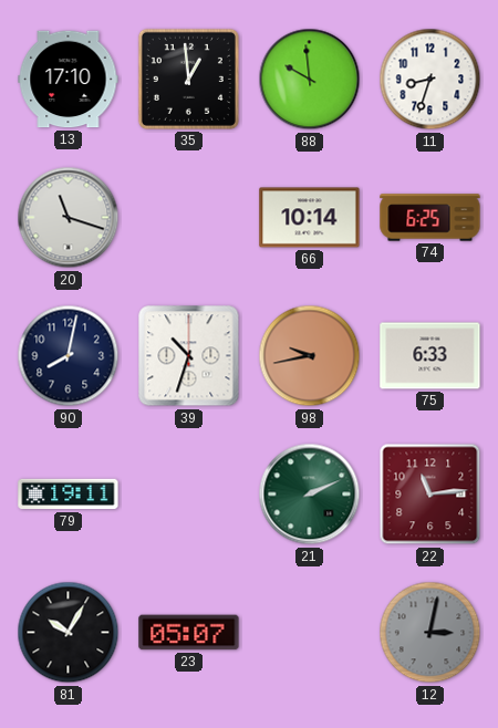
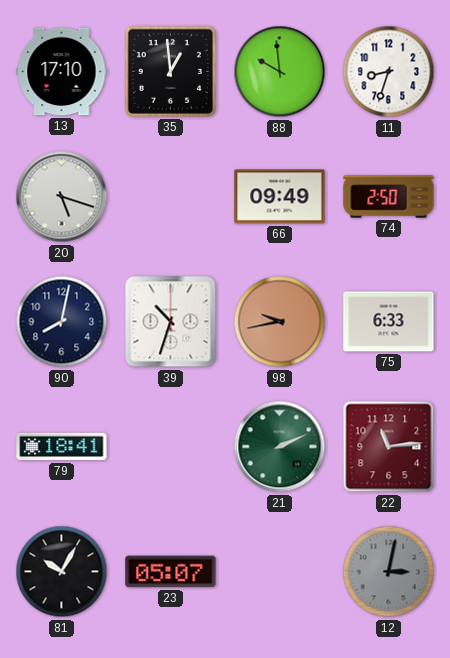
20: 11:18 -> 5:18 (62, 197)
66: 10:14 -> 09:49 (280, 197)
74: 6:25 -> 2:50 (389, 197)
79: 19:11 -> 18:41 (62, 447)
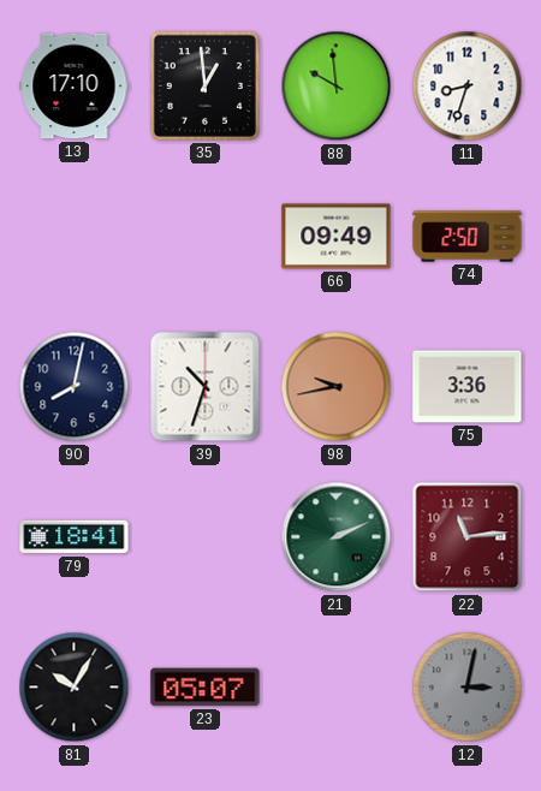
20: 5:18 -> none (62, 197)
75: 6:33 -> 3:36 (468, 387)
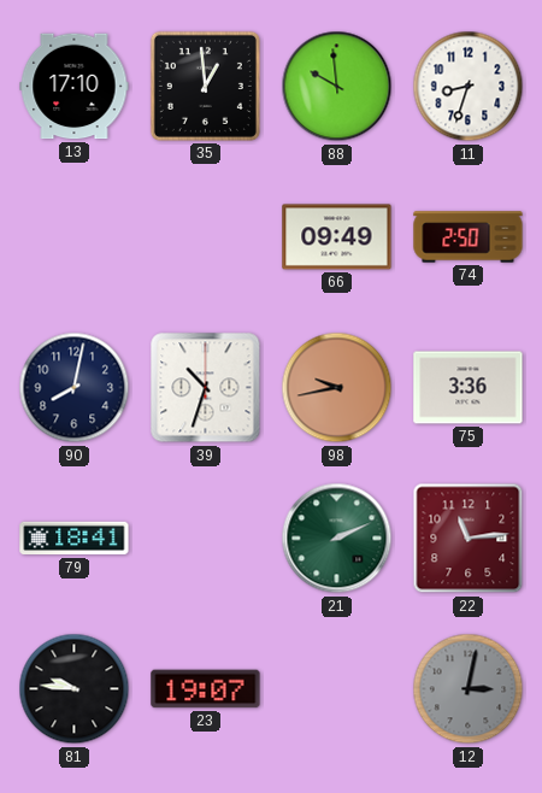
81: 10:05 -> 9:46 (75, 689)
23: 05:07 -> 19:07 (206, 689)
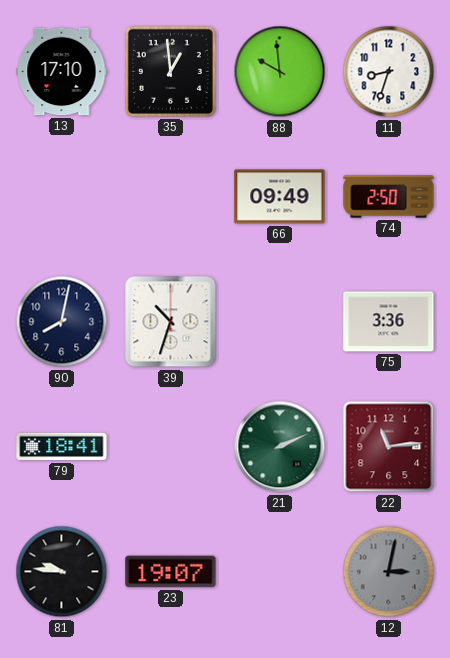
98: 9:43 -> none (337, 388)
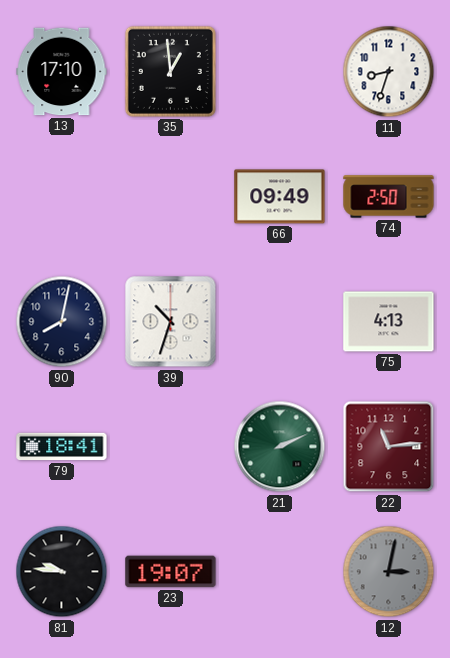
88: 9:59 -> none (280, 72)
75: 3:36 -> 4:13 (389, 322)
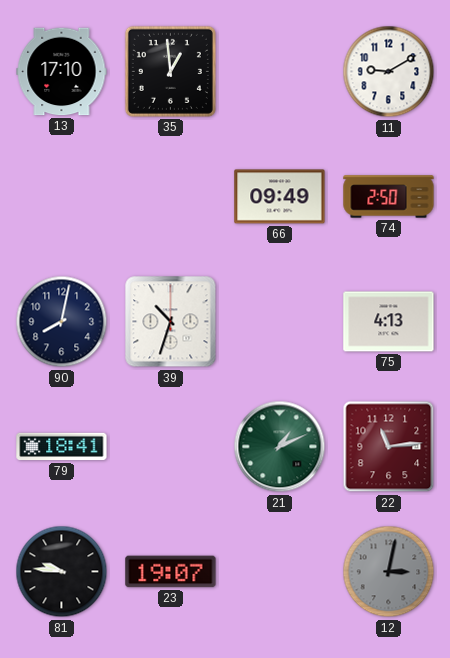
11: 8:33 -> 9:10 (389, 72)
21: 2:11 -> 1:11 (280, 447)
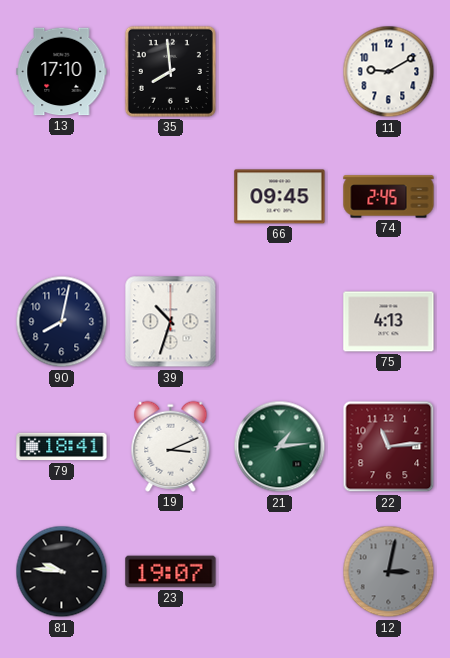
35: 12:59 -> 7:59 (170, 71)
66: 09:49 -> 09:45 (280, 197)
74: 2:50 -> 2:45 (389, 197)
19: none -> 3:11 (171, 446)
21: 1:11 -> 1:14 (280, 447)
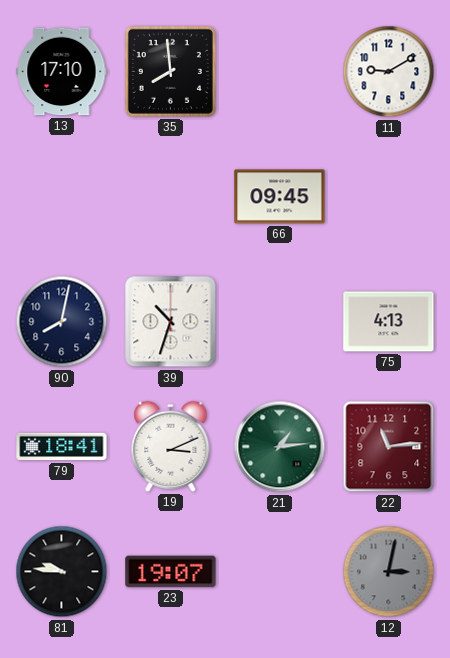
74: 2:45 -> none (389, 197)
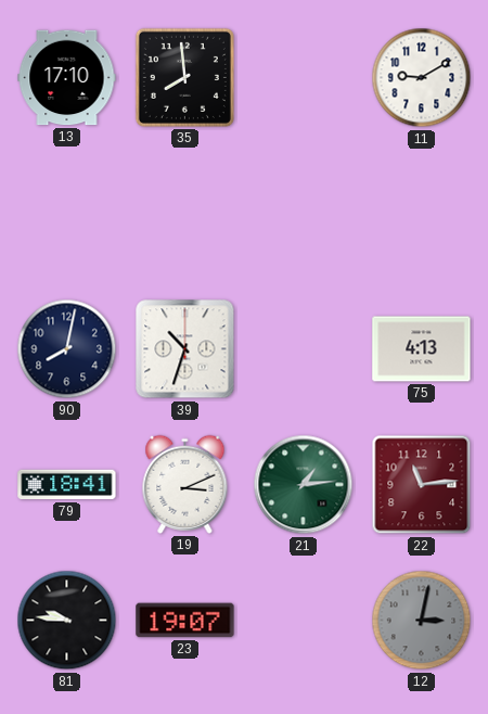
66: 09:45 -> none (280, 197)
